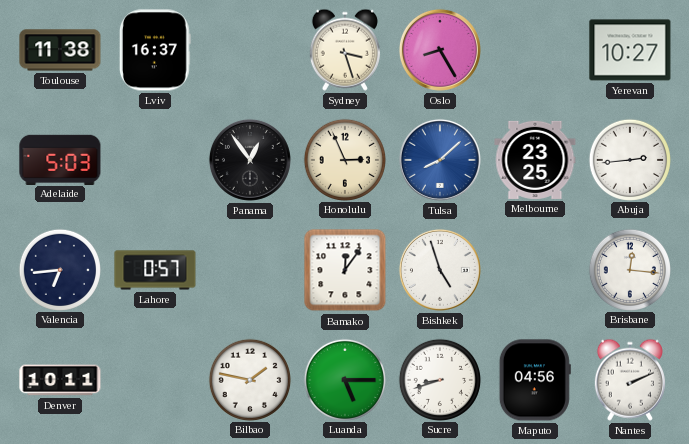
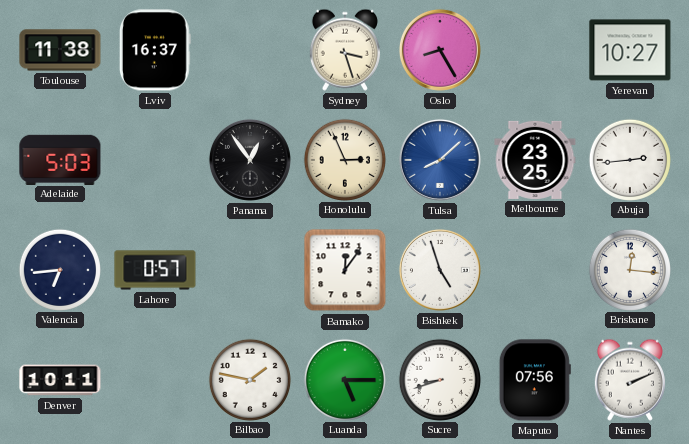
Maputo: 04:56 -> 07:56 (535, 380)
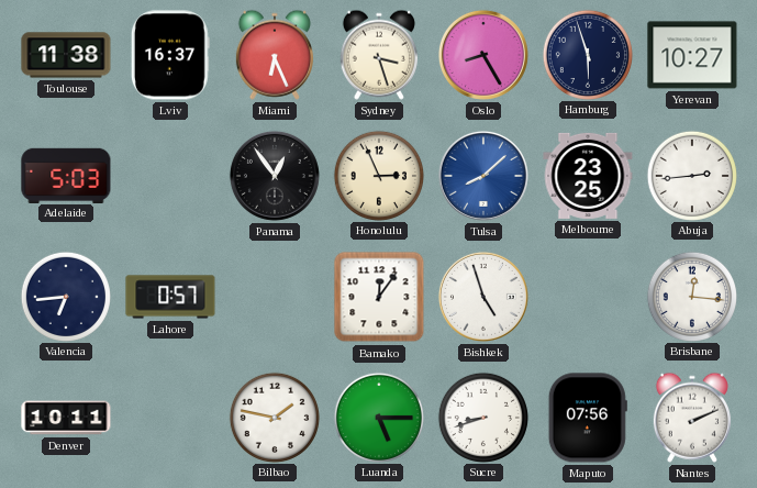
Miami: none -> 6:26 (275, 55)
Hamburg: none -> 5:57 (587, 54)
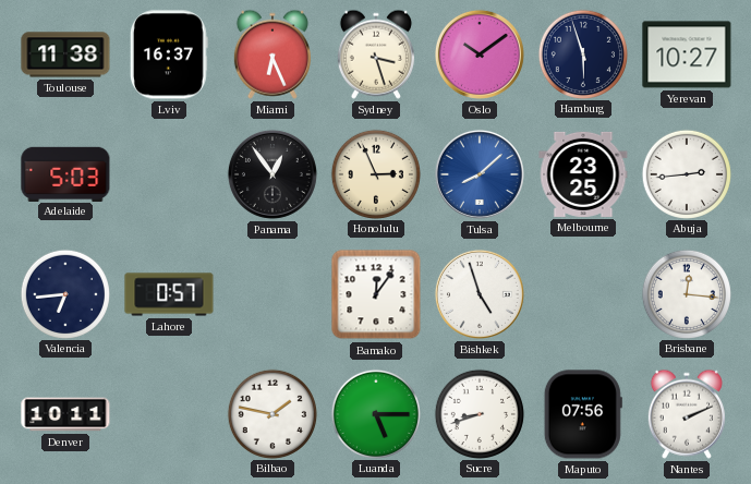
Oslo: 8:25 -> 10:09 (480, 55)
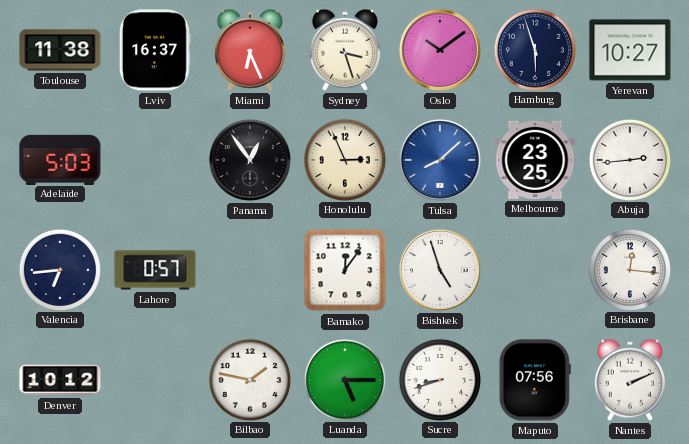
Denver: 10:11 -> 10:12 (60, 380)
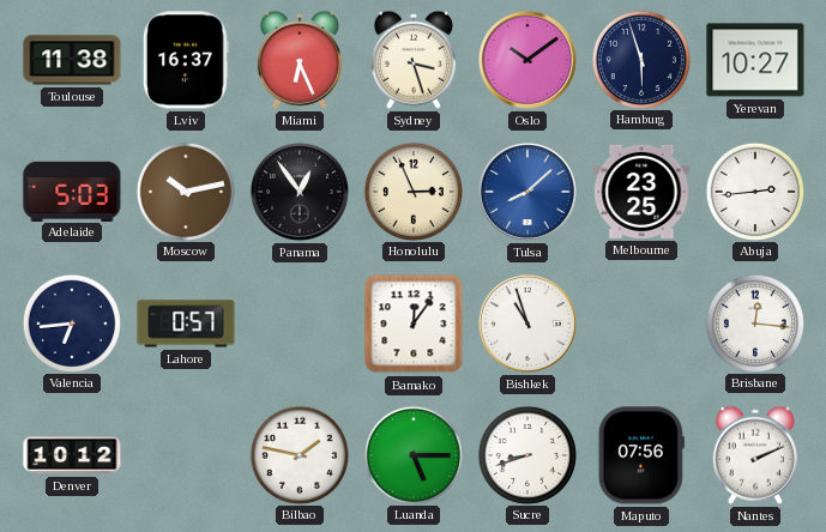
Moscow: none -> 10:13 (185, 191)
Bishkek: 4:57 -> 10:57 (527, 324)
